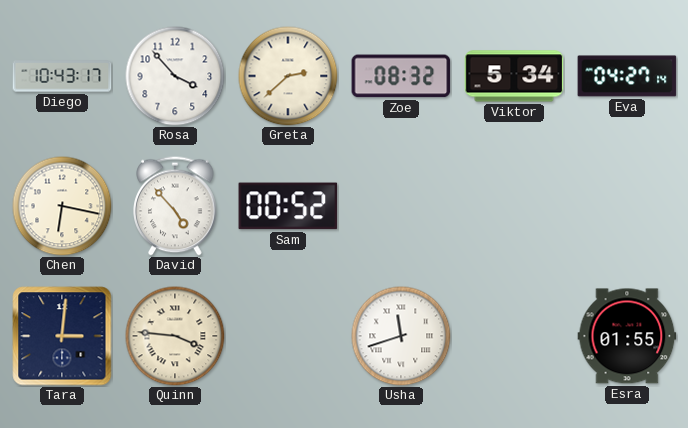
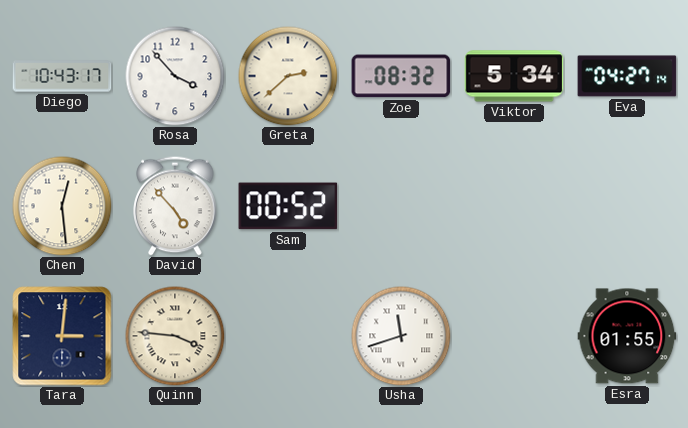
Chen: 6:17 -> 12:29 (62, 206)
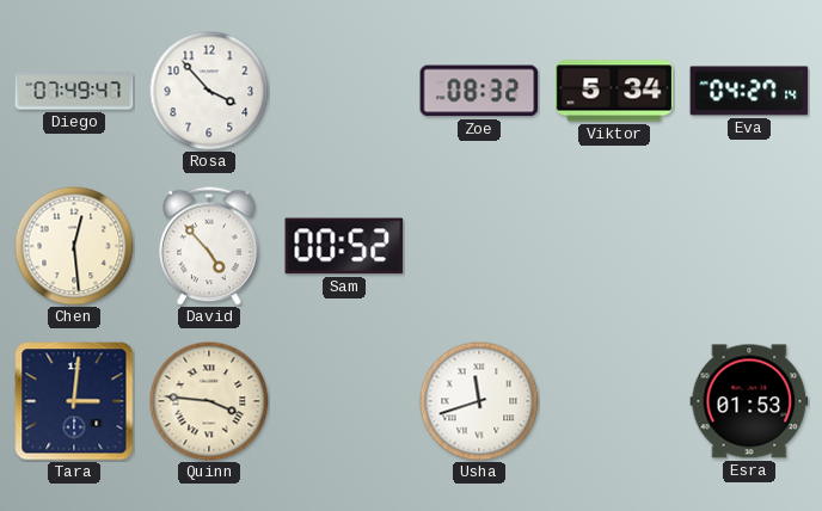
Diego: 10:43 -> 07:49 (74, 91)
Greta: 2:38 -> none (288, 76)
Esra: 01:55 -> 01:53 (749, 401)
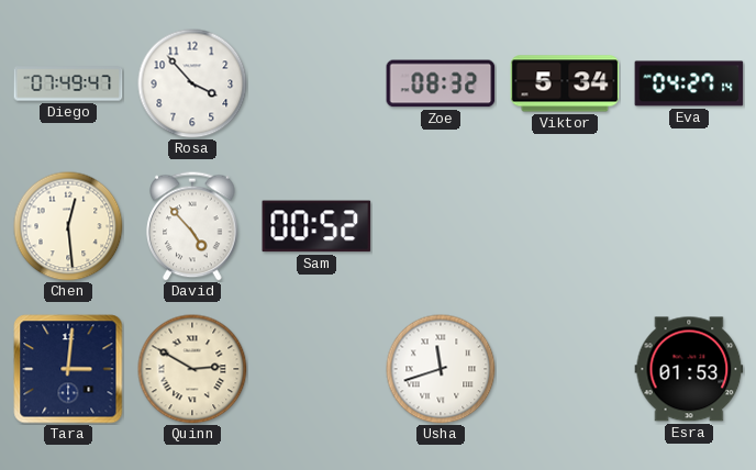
Quinn: 3:46 -> 2:50 (192, 369)
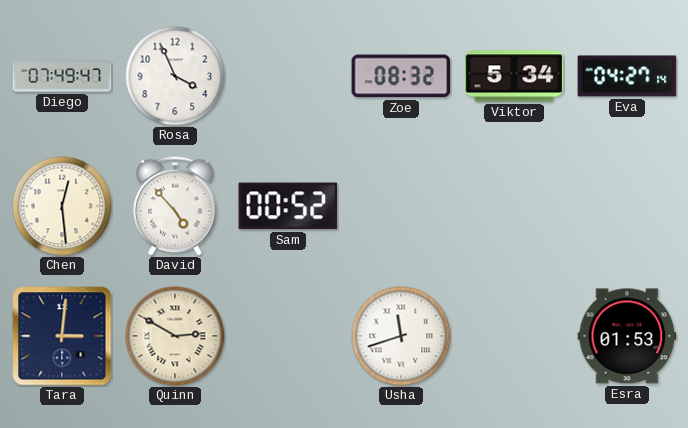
Rosa: 3:53 -> 3:56 (175, 76)
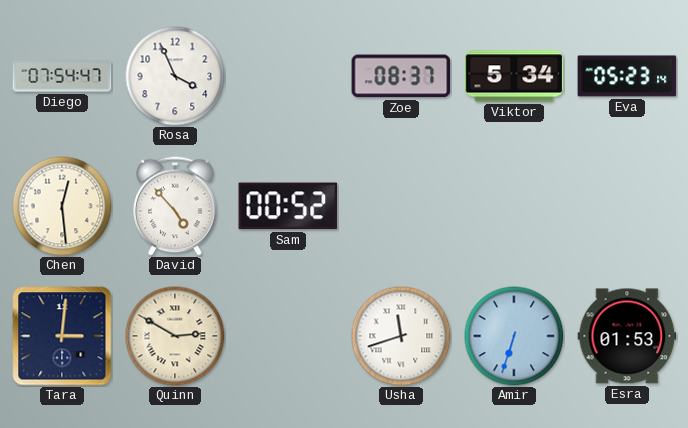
Diego: 07:49 -> 07:54 (62, 76)
Zoe: 08:32 -> 08:37 (401, 76)
Eva: 04:27 -> 05:23 (627, 76)
Amir: none -> 6:33 (514, 336)
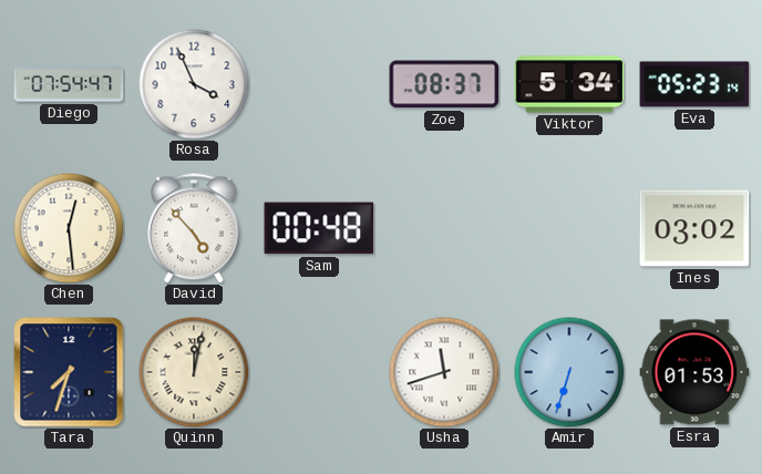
Sam: 00:52 -> 00:48 (319, 228)
Ines: none -> 03:02 (694, 228)
Tara: 3:01 -> 7:33 (69, 372)
Quinn: 2:50 -> 12:02 (194, 372)
